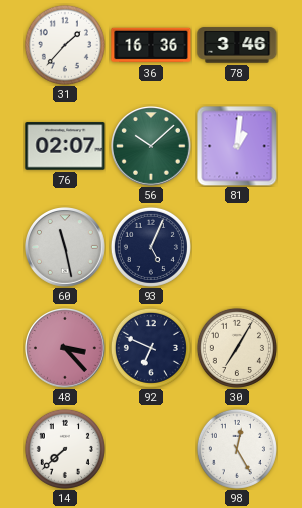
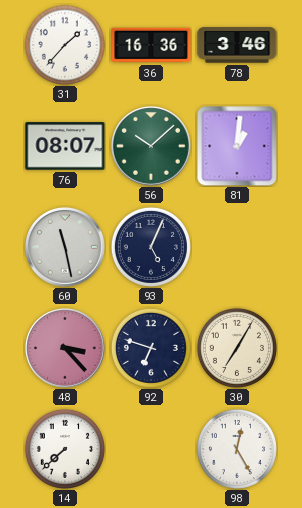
76: 02:07 -> 08:07 (65, 146)
92: 6:49 -> 6:48 (151, 348)
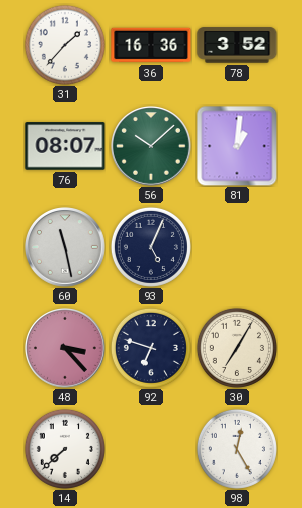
78: 3:46 -> 3:52 (237, 45)
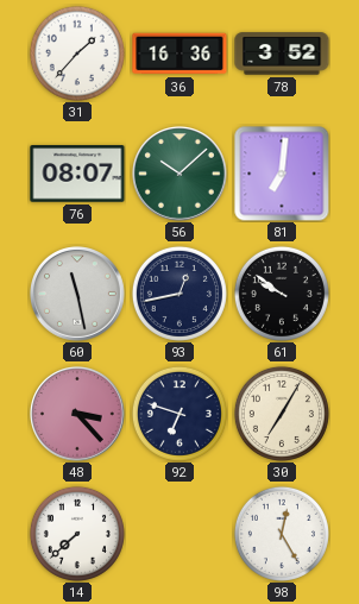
81: 1:01 -> 7:01 (282, 174)
93: 5:04 -> 12:43 (179, 294)
61: none -> 9:51 (282, 294)
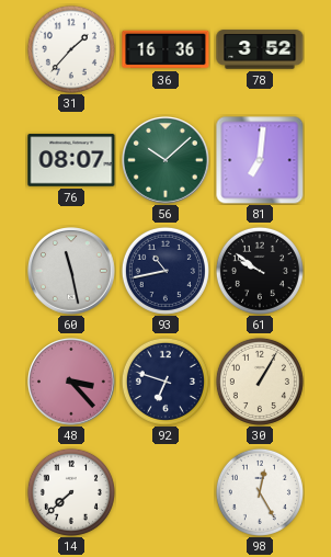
93: 12:43 -> 10:43 (165, 271)
30: 7:05 -> 1:05 (260, 382)
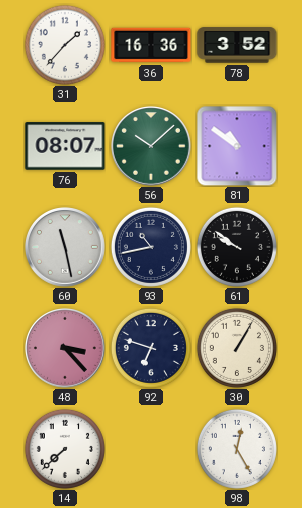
81: 7:01 -> 10:51 (237, 146)
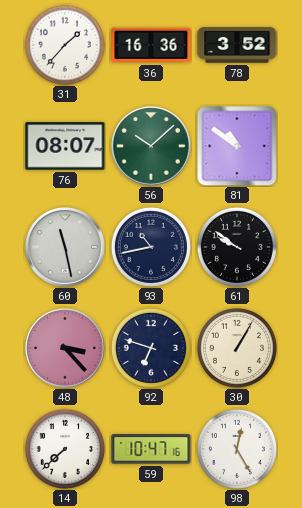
59: none -> 10:47 (151, 449)
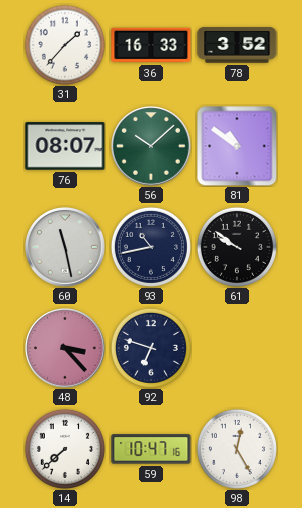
36: 16:36 -> 16:33 (151, 45)
30: 1:05 -> none (237, 348)
